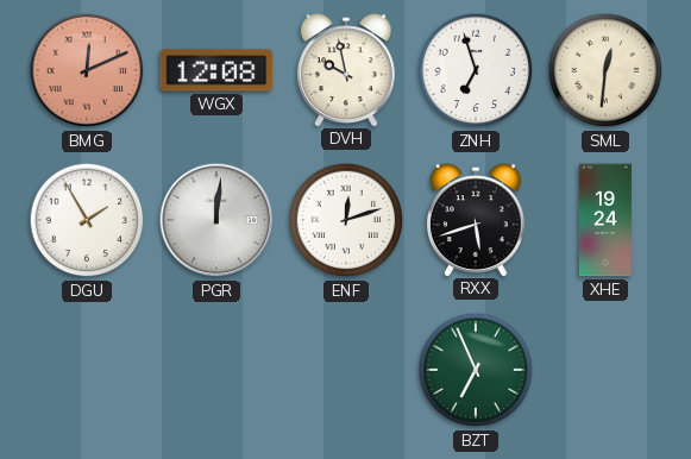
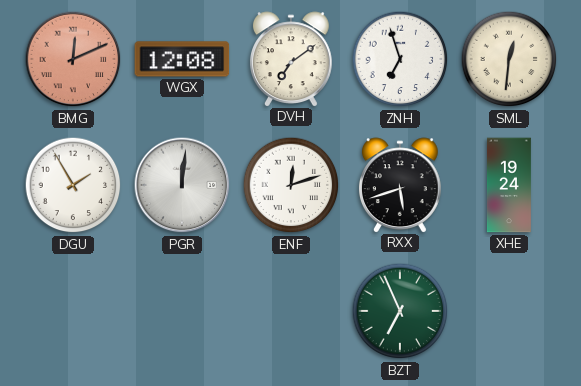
DVH: 9:58 -> 7:09 (291, 59)
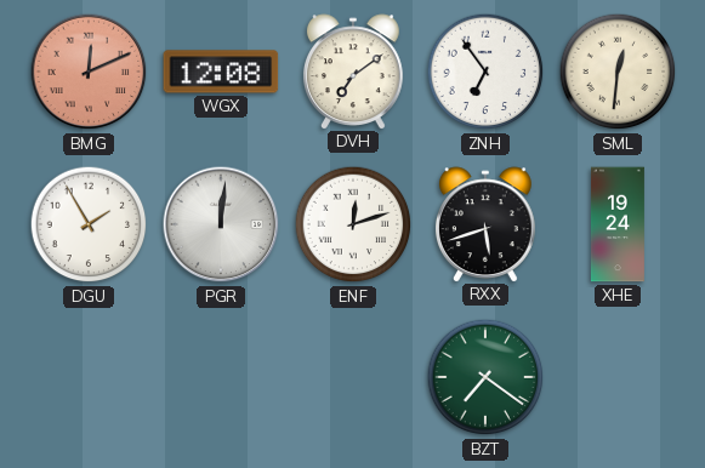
ZNH: 6:57 -> 6:54 (485, 72)
BZT: 6:56 -> 7:21 (485, 377)
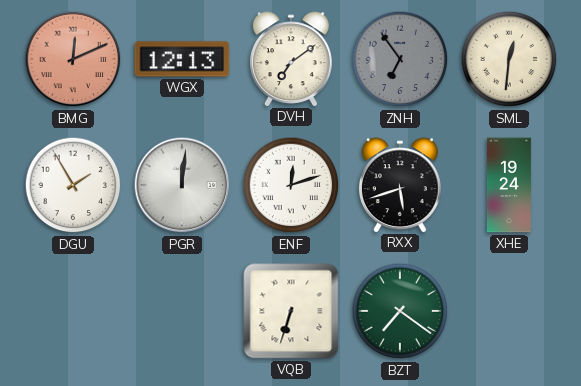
WGX: 12:08 -> 12:13 (182, 59)
ZNH dial: white -> grey (400, 59)
VQB: none -> 6:33 (291, 311)
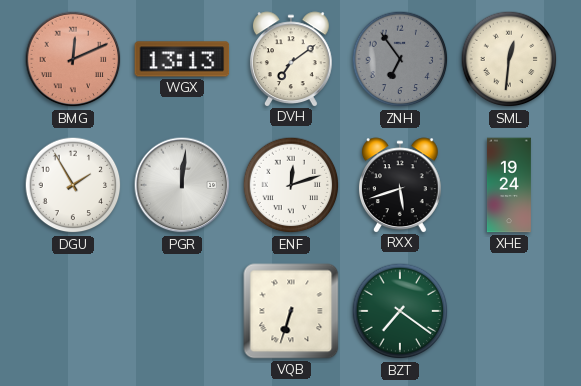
WGX: 12:13 -> 13:13 (182, 59)
